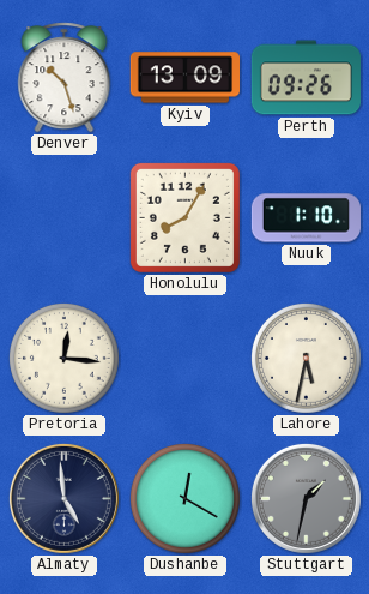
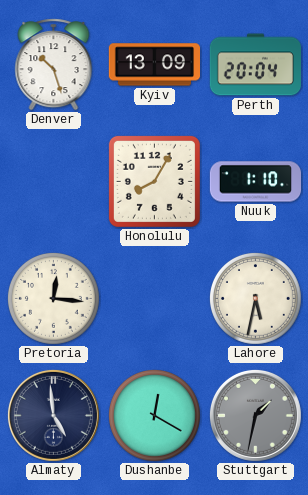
Perth: 09:26 -> 20:04 (255, 65)
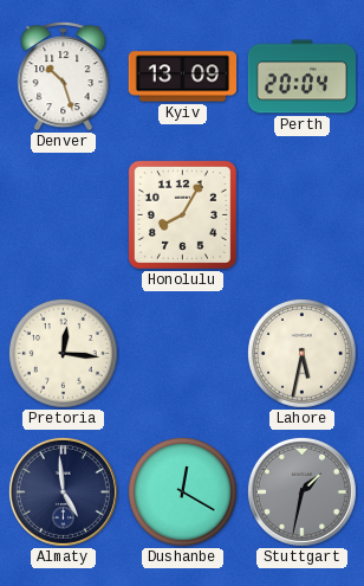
Nuuk: 1:10 -> none (256, 182)
